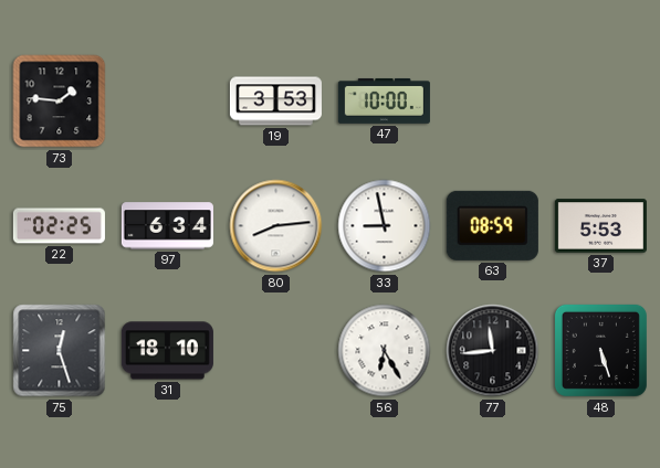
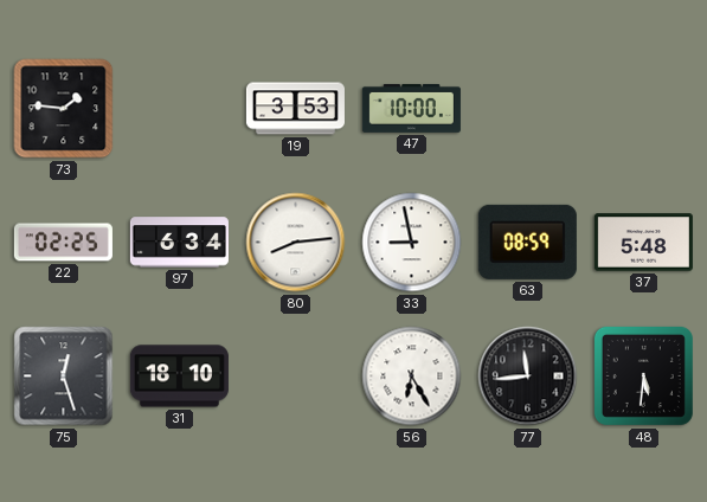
37: 5:53 -> 5:48 (643, 243)
48: 5:27 -> 5:31 (643, 375)
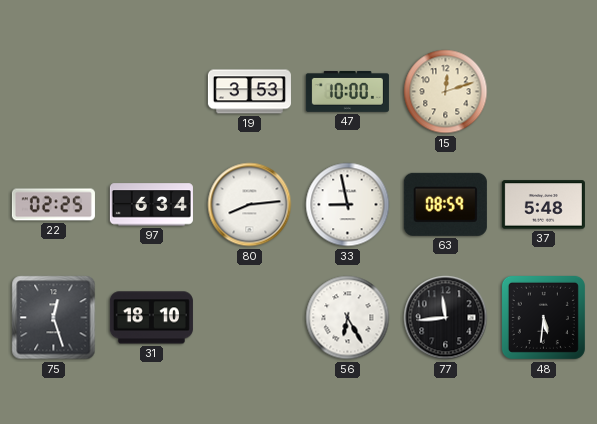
73: 1:46 -> none (64, 109)
15: none -> 12:12 (446, 92)
